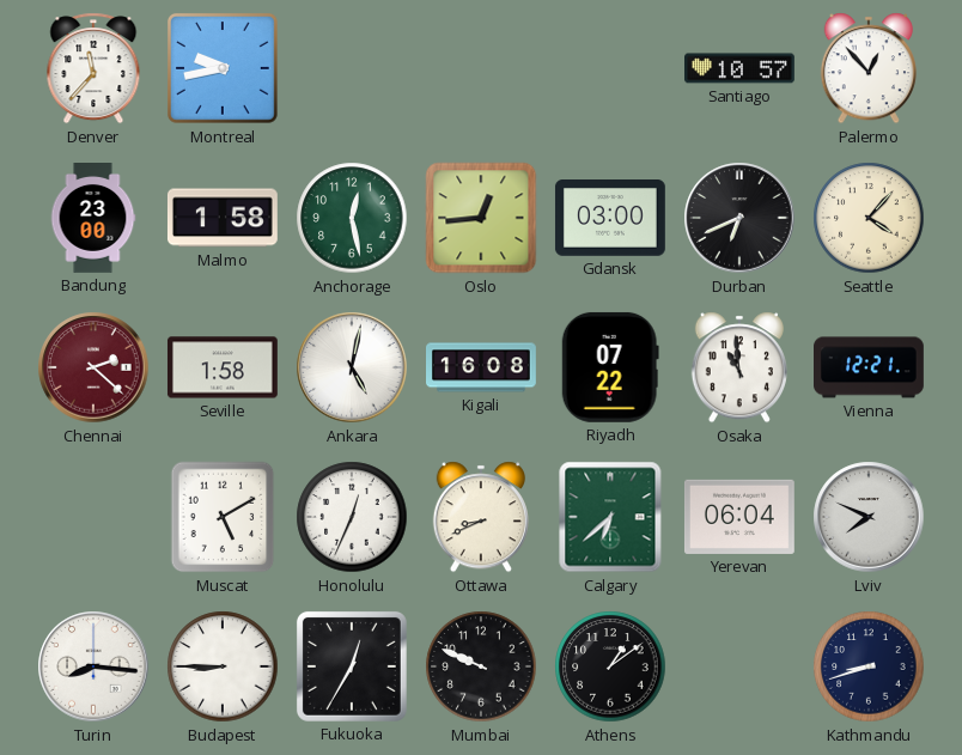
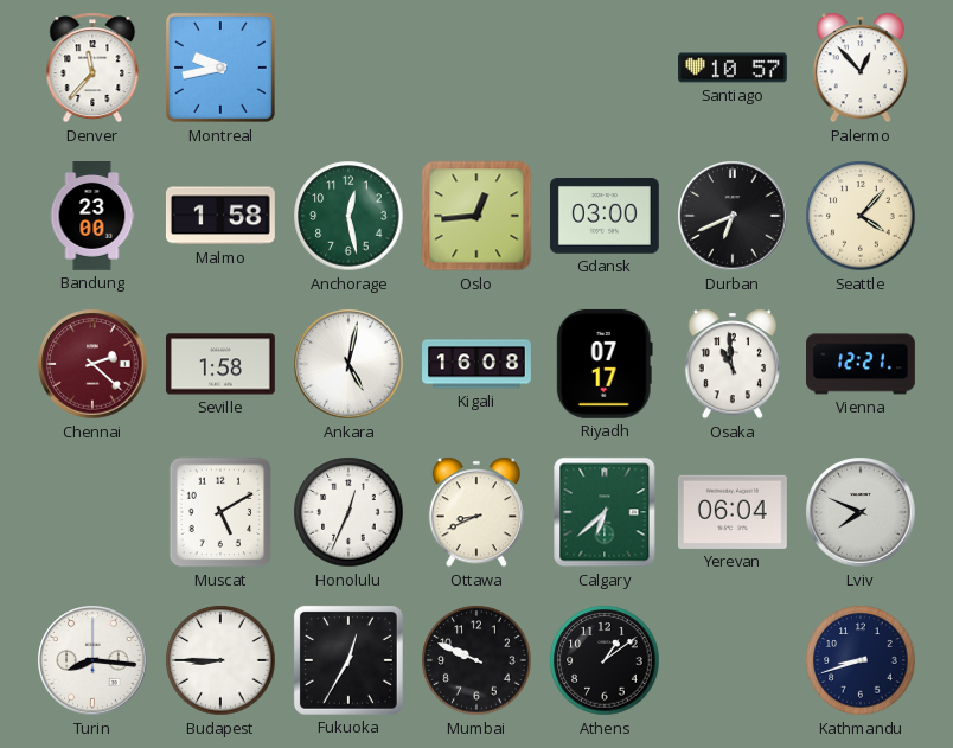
Riyadh: 07:22 -> 07:17 (605, 364)
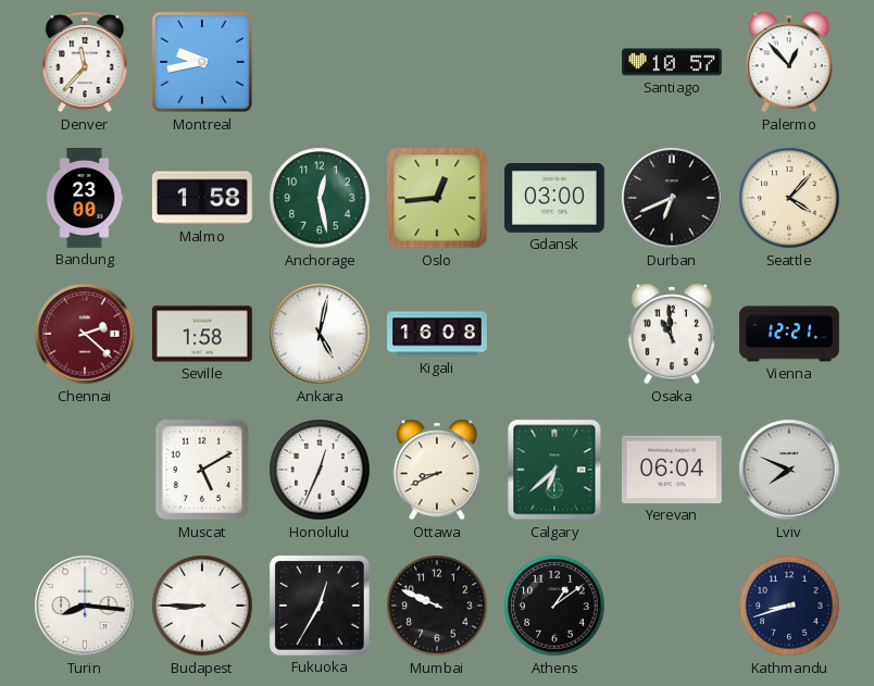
Riyadh: 07:17 -> none (605, 364)
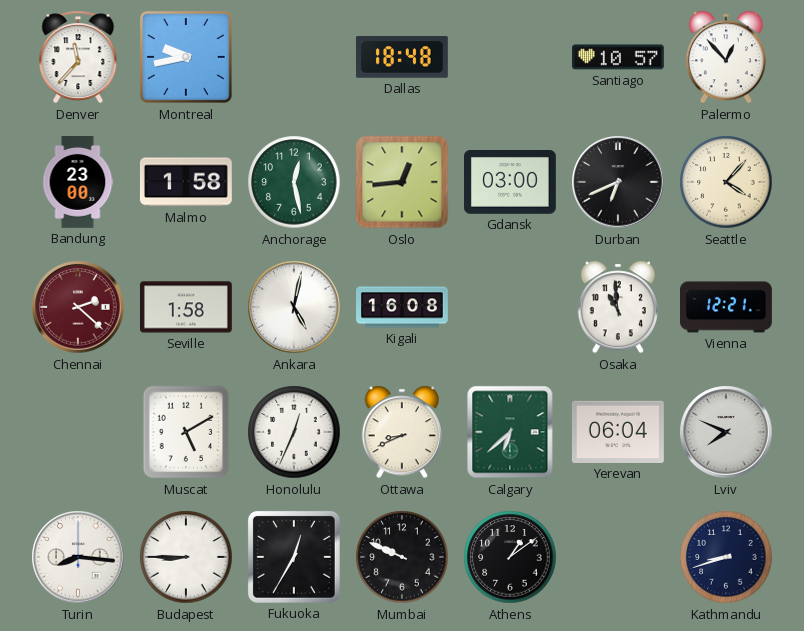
Dallas: none -> 18:48 (402, 57)
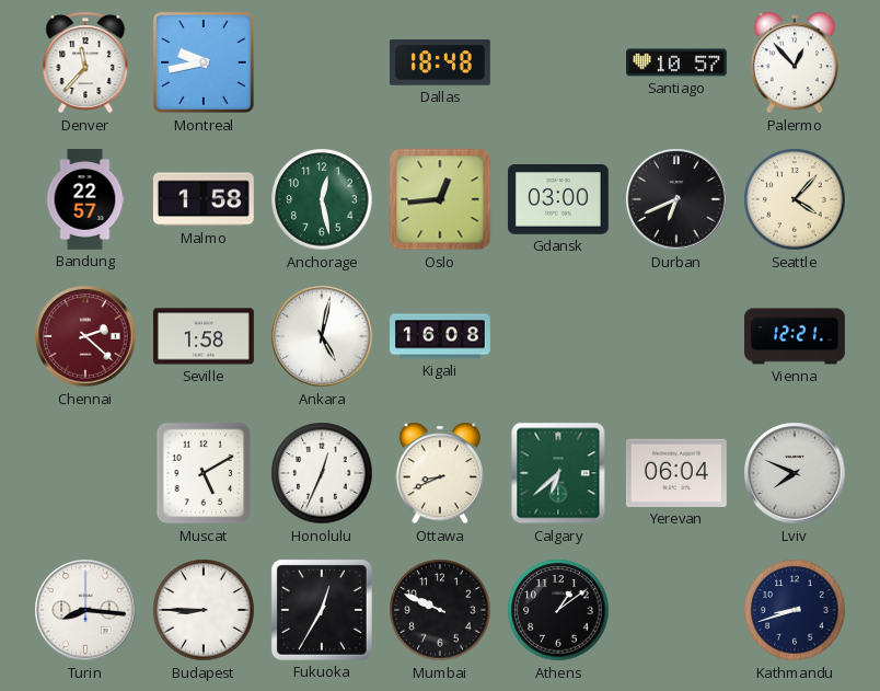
Bandung: 23:00 -> 22:57 (85, 200)
Osaka: 10:59 -> none (618, 307)
